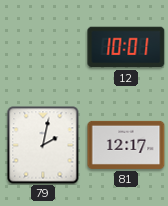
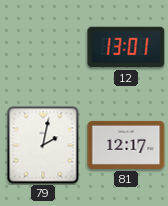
12: 10:01 -> 13:01 (126, 47)
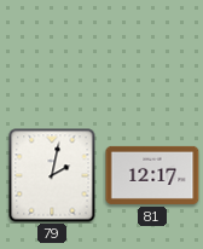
12: 13:01 -> none (126, 47)
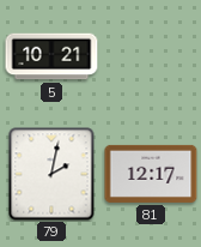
5: none -> 10:21 (51, 56)
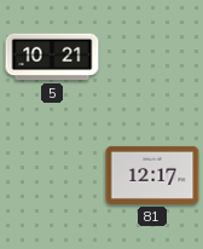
79: 2:02 -> none (51, 174)
